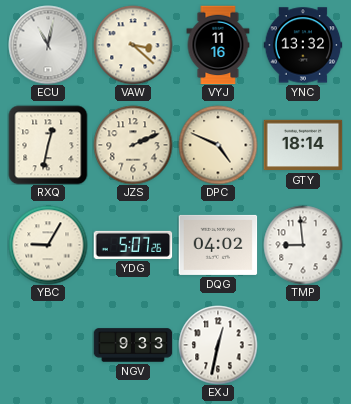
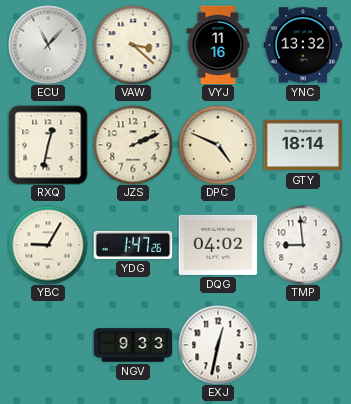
ECU: 11:02 -> 11:07 (48, 45)
YDG: 5:07 -> 1:47 (133, 245)
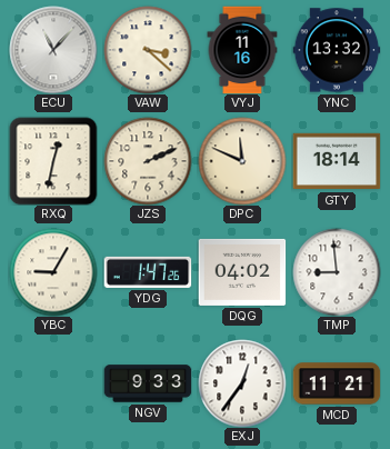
DPC: 4:49 -> 11:49 (242, 161)
EXJ: 12:32 -> 12:36 (242, 383)
MCD: none -> 11:21 (337, 383)
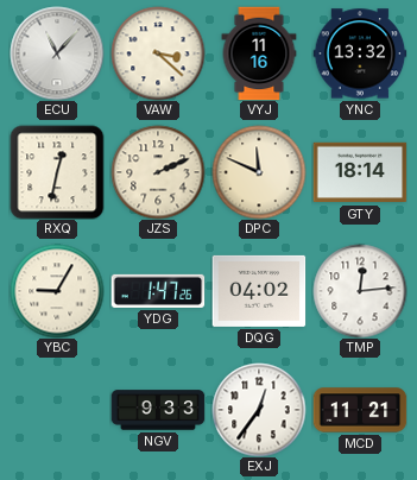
TMP: 8:59 -> 12:14 (360, 291)
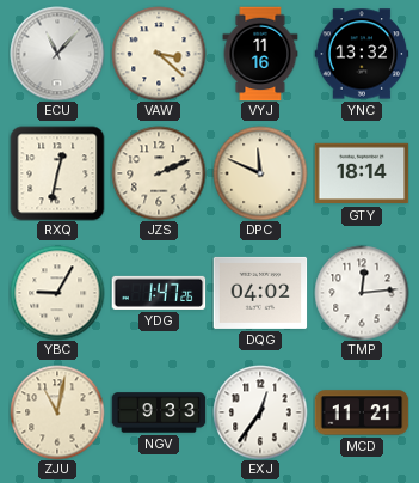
ZJU: none -> 11:02 (57, 412)
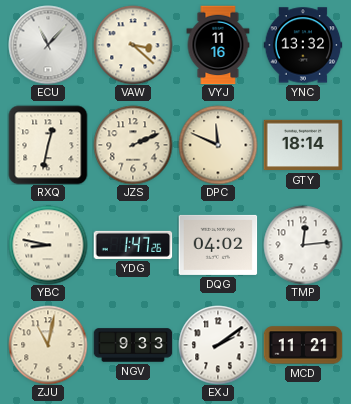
YBC: 9:05 -> 8:47 (48, 245)
EXJ: 12:36 -> 2:09 (218, 345)
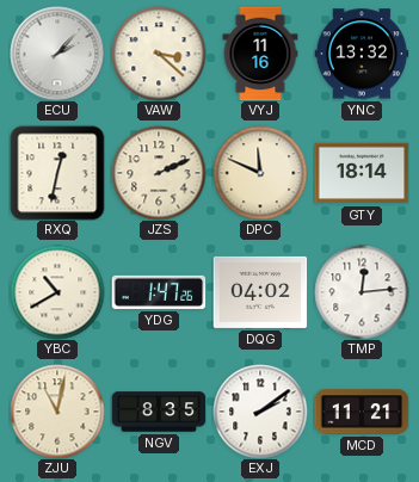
ECU: 11:07 -> 2:07 (57, 54)
YBC: 8:47 -> 10:40 (57, 292)
NGV: 9:33 -> 8:35 (159, 412)
